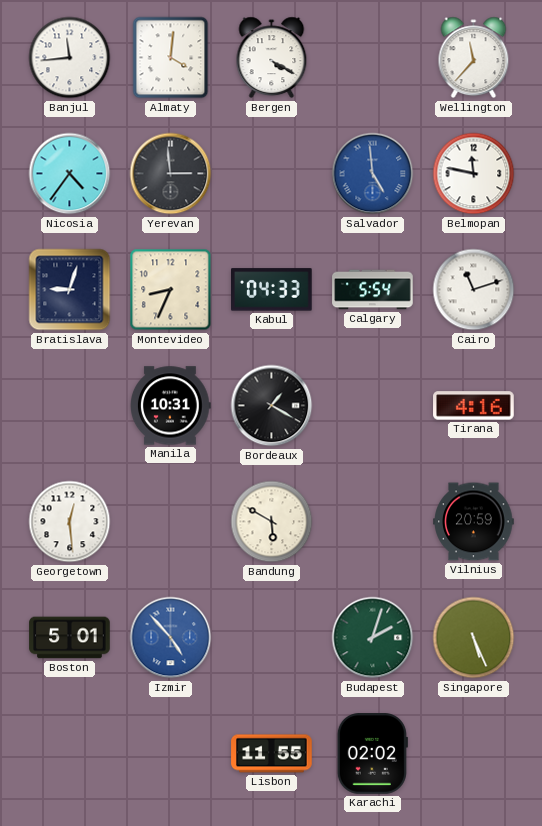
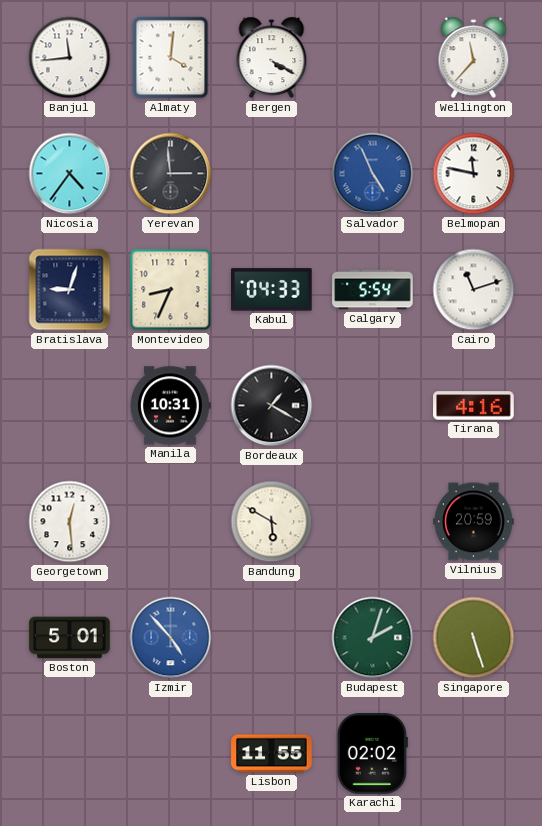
Salvador: 4:59 -> 4:56 (373, 174)
Singapore: 5:26 -> 5:27 (474, 638)
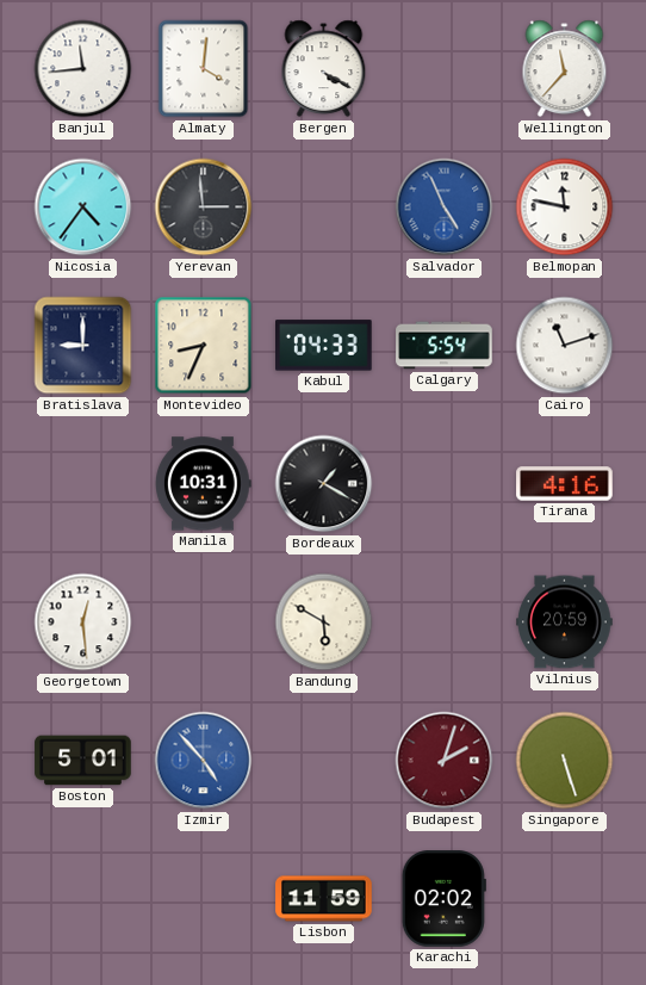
Bratislava: 9:03 -> 9:00 (83, 346)
Budapest dial: green -> burgundy (445, 761)
Lisbon: 11:55 -> 11:59 (324, 899)
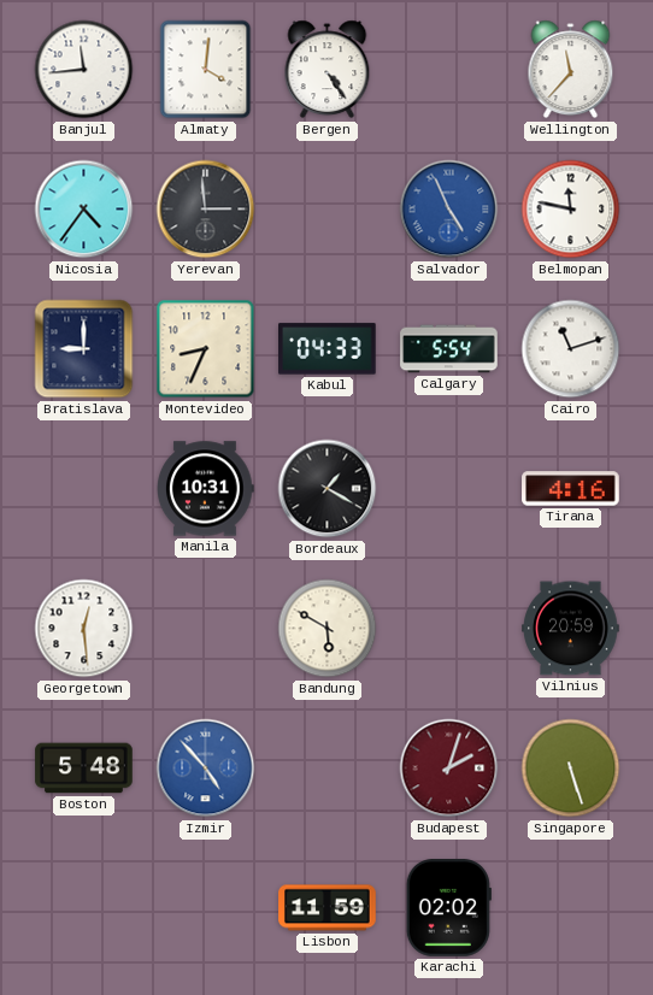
Bergen: 4:20 -> 4:24 (328, 70)
Boston: 5:01 -> 5:48 (84, 769)
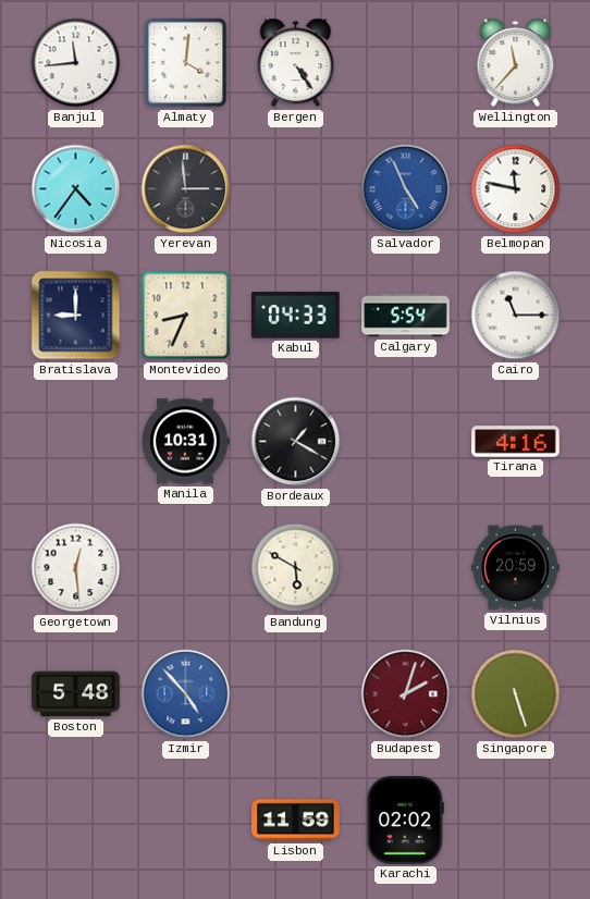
Cairo: 11:12 -> 11:15 (516, 316)
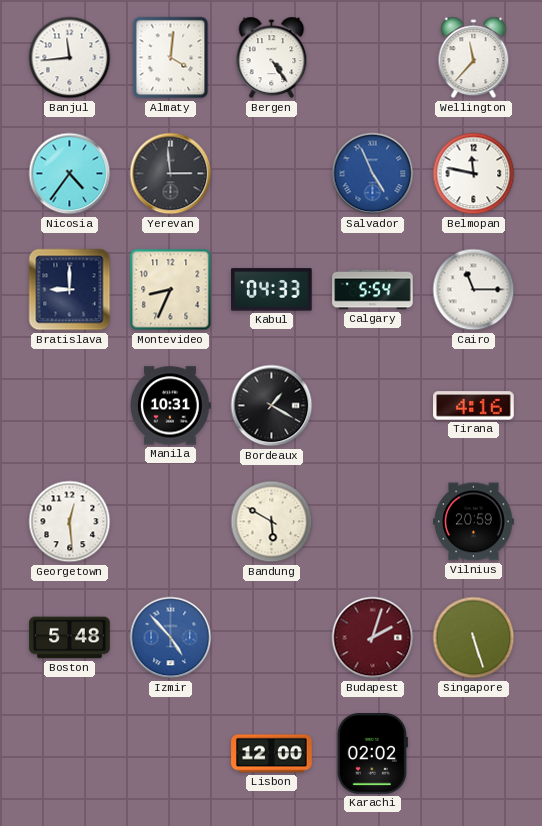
Lisbon: 11:59 -> 12:00 (272, 754)
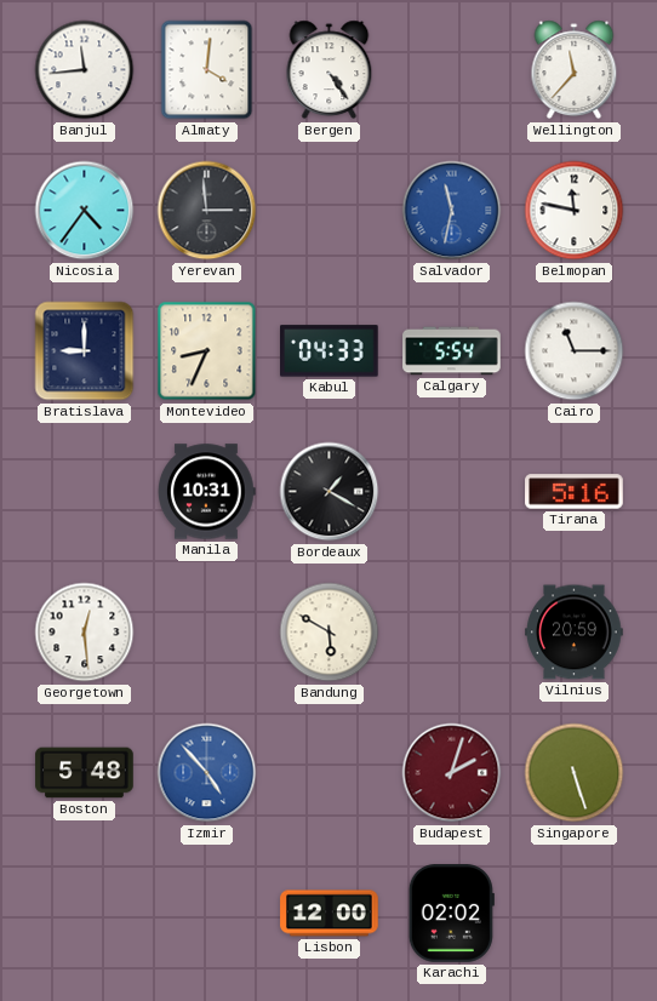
Salvador: 4:56 -> 11:32 (452, 211)
Tirana: 4:16 -> 5:16 (575, 492)
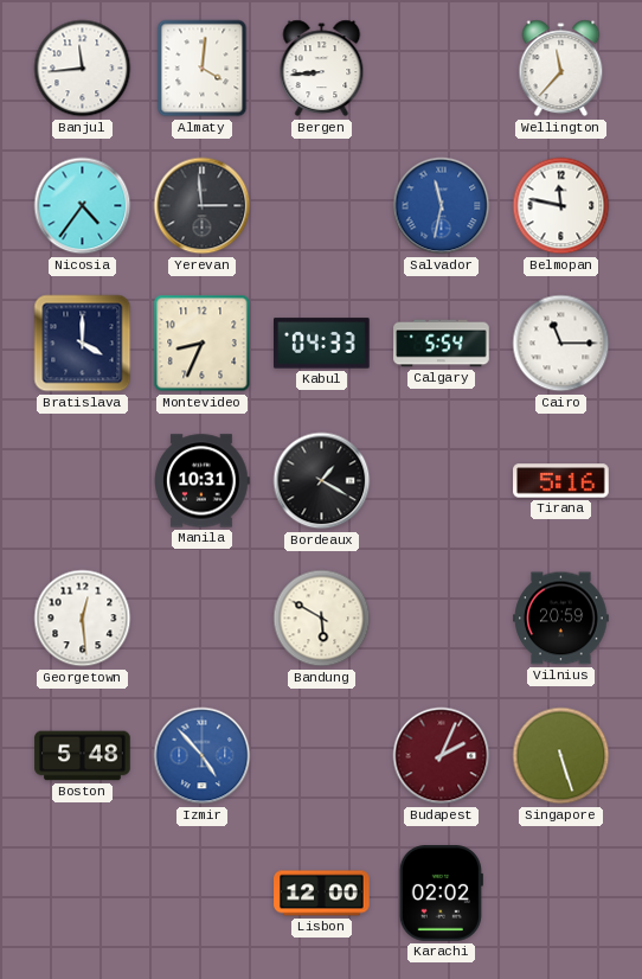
Bergen: 4:24 -> 8:44 (322, 69)
Bratislava: 9:00 -> 4:00 (83, 344)
Budapest: 2:03 -> 2:04 (442, 756)
